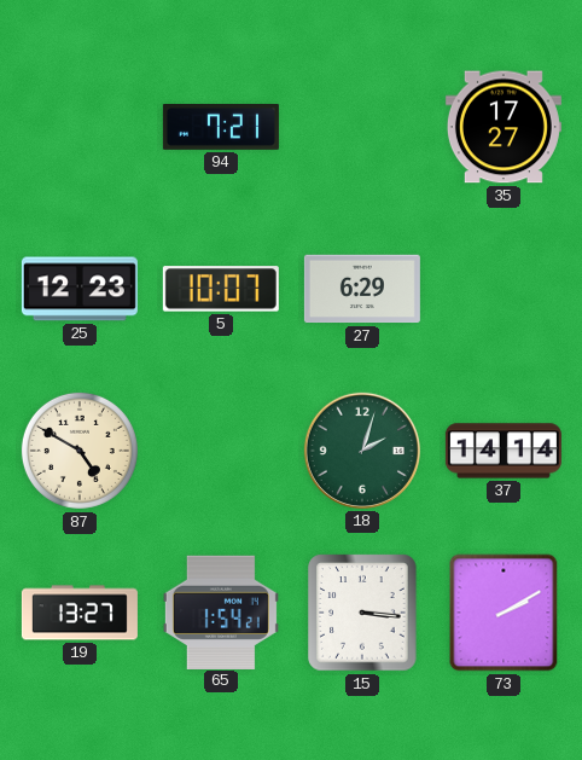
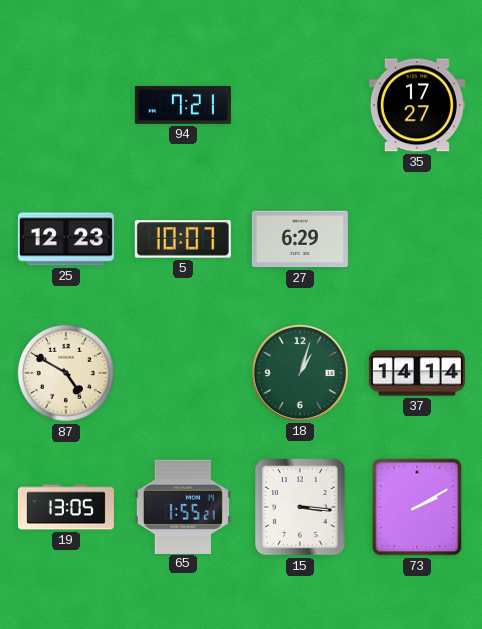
18: 2:03 -> 1:03 (300, 373)
19: 13:27 -> 13:05 (66, 507)
65: 1:54 -> 1:55 (183, 506)
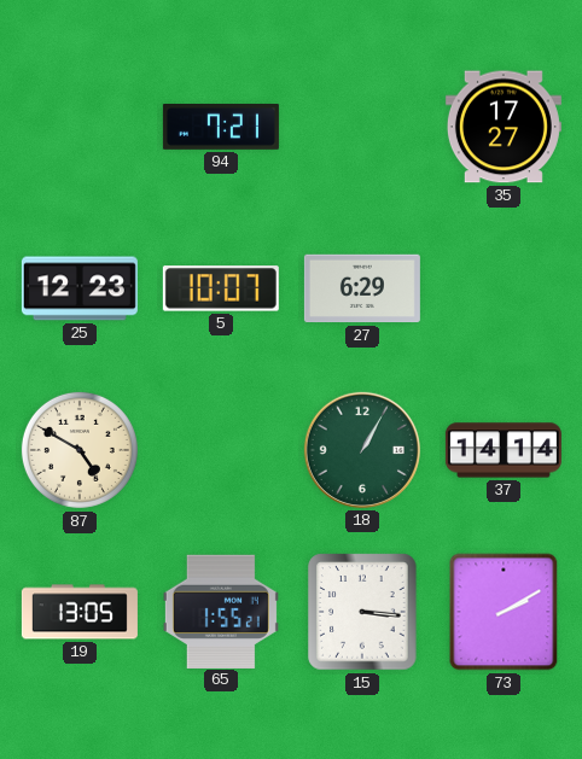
18: 1:03 -> 1:05 (362, 450)
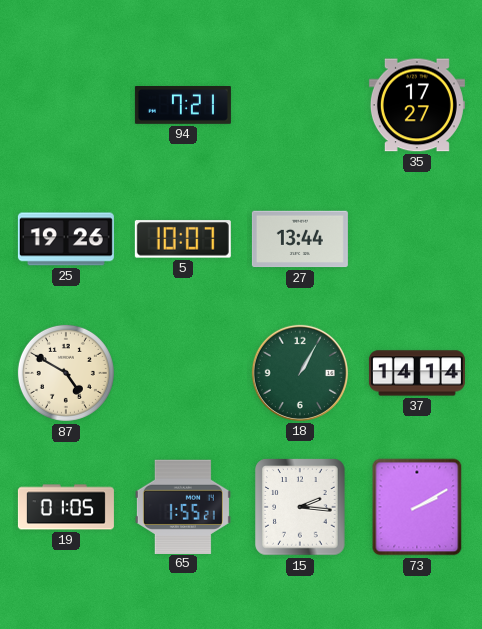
25: 12:23 -> 19:26 (66, 239)
27: 6:29 -> 13:44 (300, 239)
19: 13:05 -> 01:05 (66, 507)
15: 3:16 -> 2:16 (300, 507)
